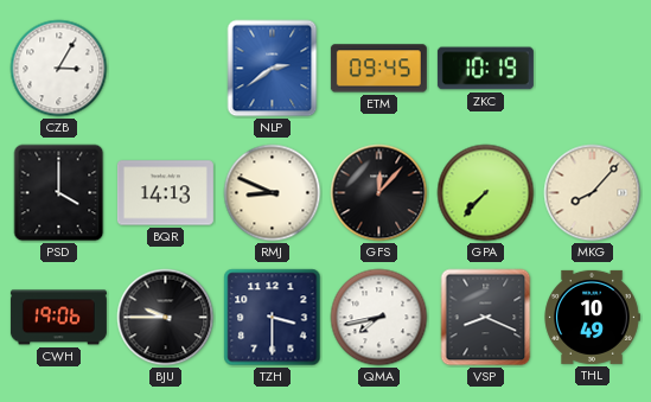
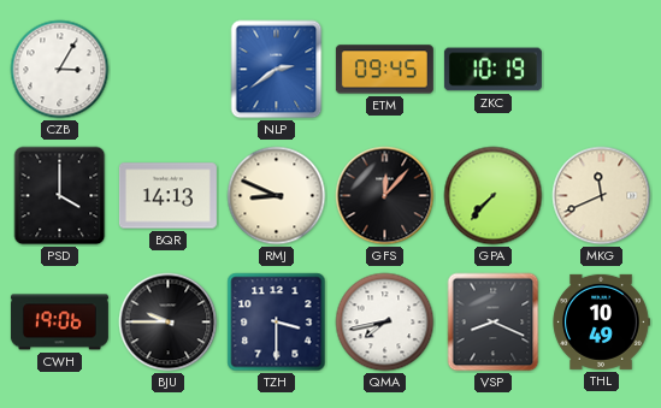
MKG: 8:07 -> 11:41 (602, 196)
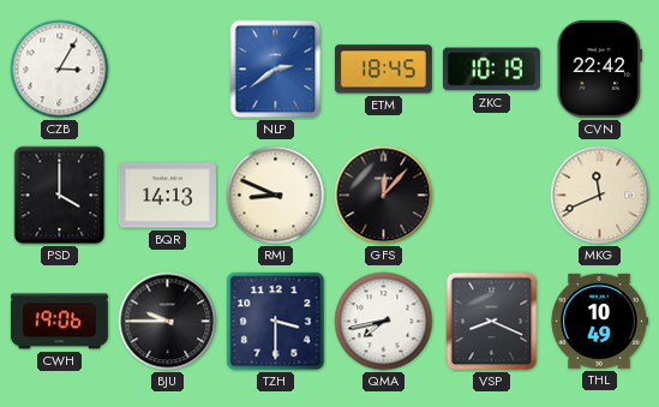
ETM: 09:45 -> 18:45 (383, 70)
CVN: none -> 22:42 (600, 68)
GPA: 7:37 -> none (494, 196)
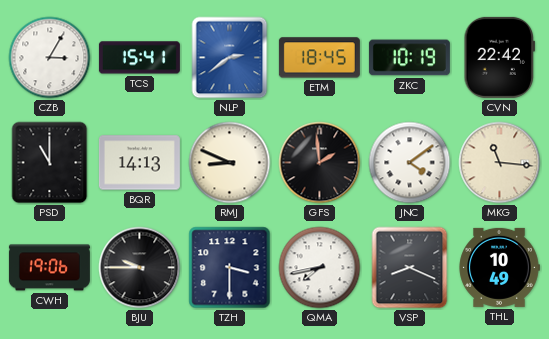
TCS: none -> 15:41 (139, 58)
PSD: 4:00 -> 11:00 (50, 163)
GFS: 12:07 -> 1:59 (320, 163)
JNC: none -> 4:09 (410, 163)
MKG: 11:41 -> 11:16 (500, 163)
